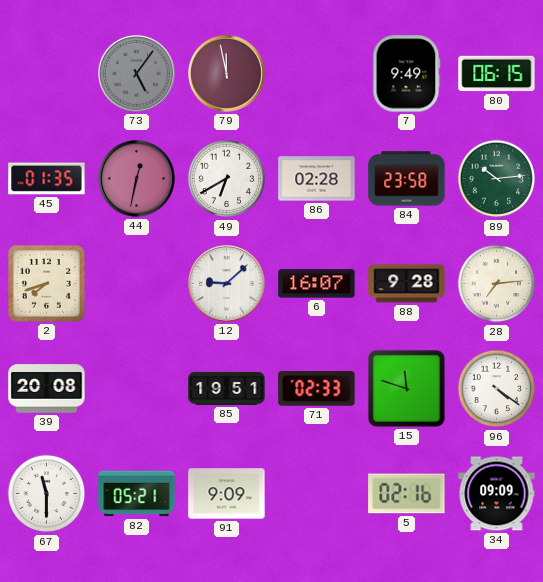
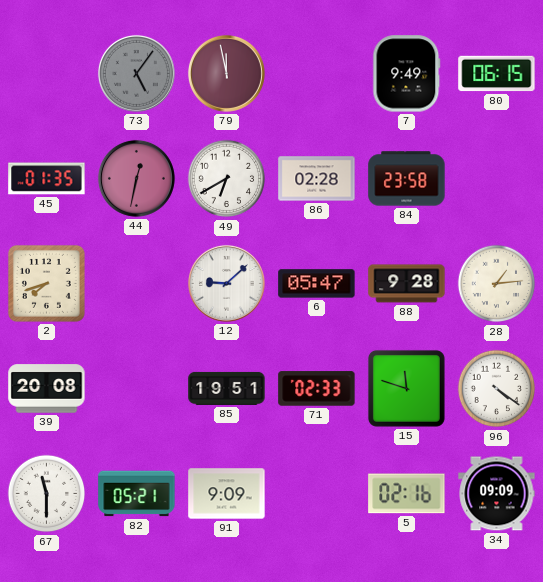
89: 10:14 -> none (497, 179)
6: 16:07 -> 05:47 (317, 284)
28: 7:14 -> 1:14 (497, 284)
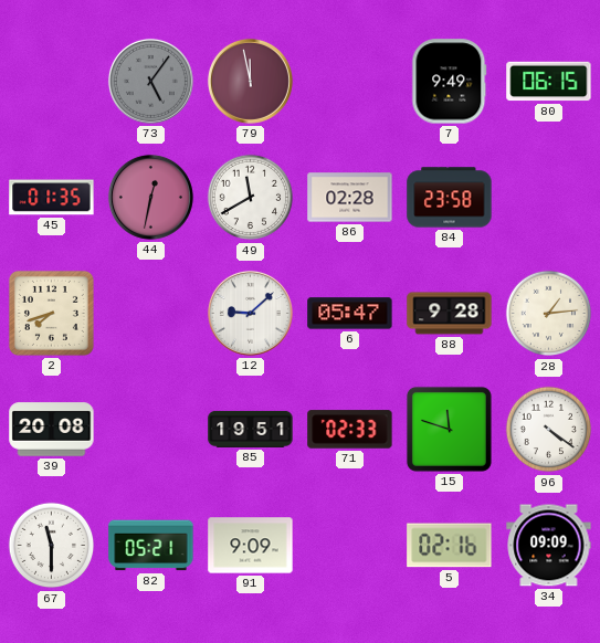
49: 6:40 -> 11:40 (251, 198)
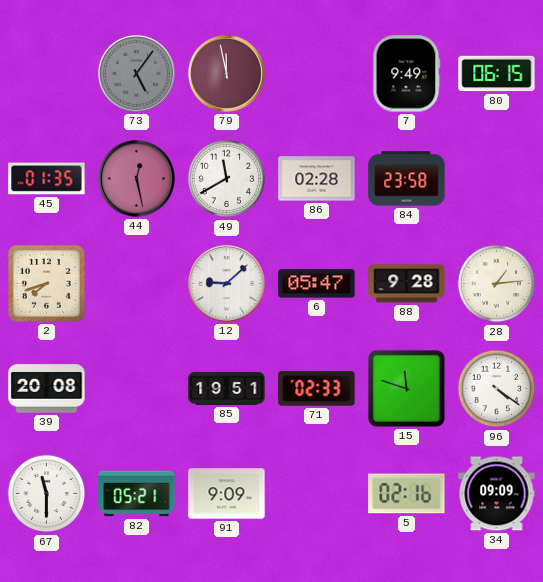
44: 12:32 -> 12:28 (136, 178)
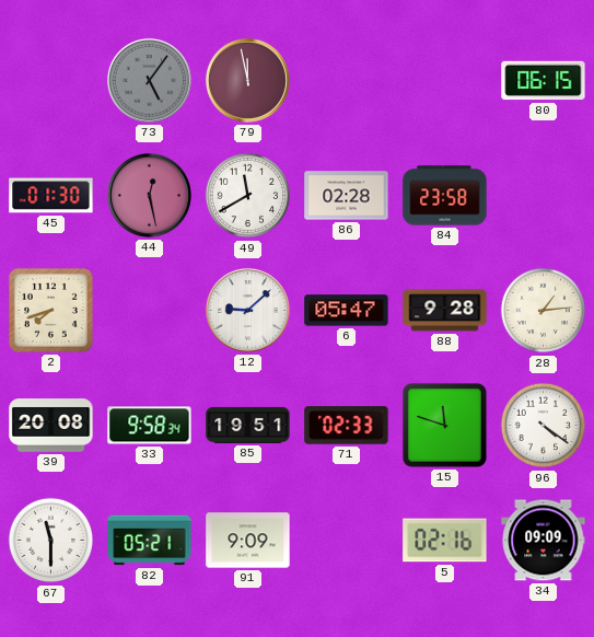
7: 9:49 -> none (407, 74)
45: 01:35 -> 01:30 (51, 196)
33: none -> 9:58 (150, 426)
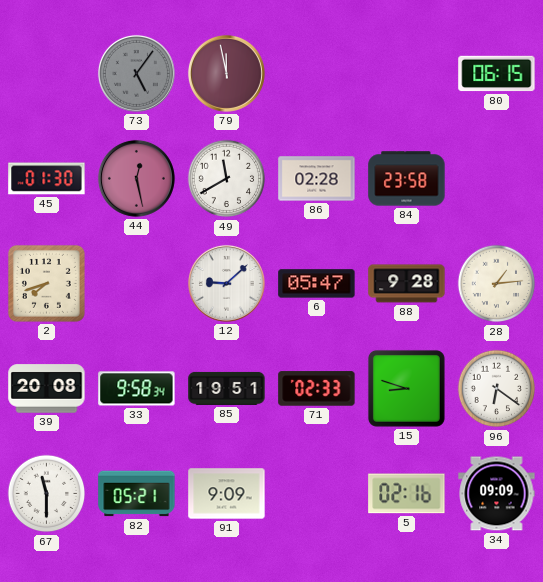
15: 11:48 -> 8:48 (406, 388)
96: 4:21 -> 6:21 (497, 389)
